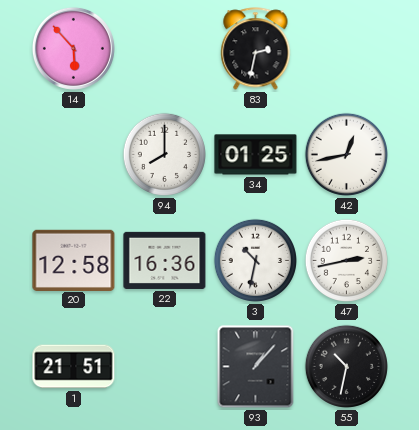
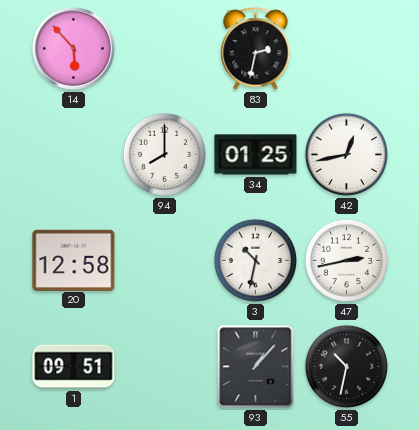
22: 16:36 -> none (165, 260)
1: 21:51 -> 09:51 (74, 367)
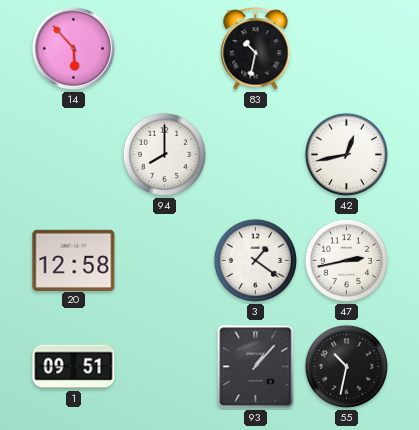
83: 2:32 -> 10:32 (256, 49)
34: 01:25 -> none (256, 155)
3: 10:32 -> 1:21 (255, 260)
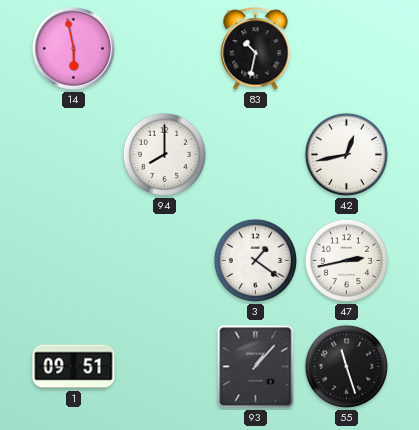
14: 5:53 -> 5:58 (73, 48)
20: 12:58 -> none (74, 260)
55: 10:32 -> 11:27 (346, 366)
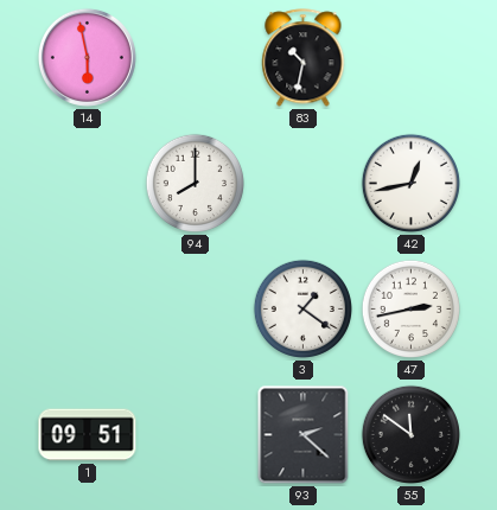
93: 1:07 -> 2:22 (304, 435)
55: 11:27 -> 11:51 (410, 434)
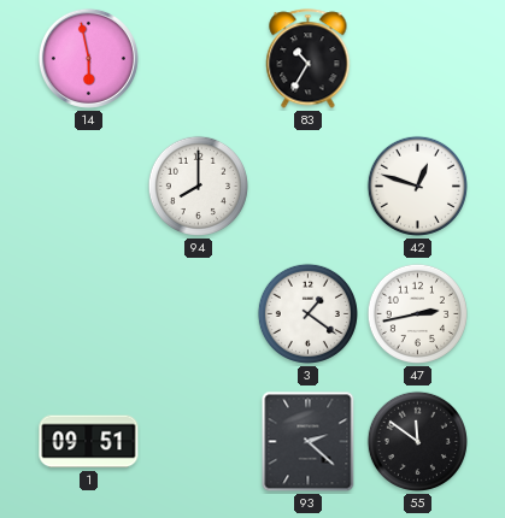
83: 10:32 -> 10:35 (309, 59)
42: 12:43 -> 12:48 (417, 186)
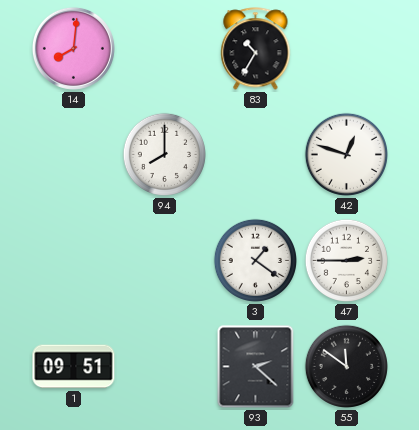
14: 5:58 -> 8:01 (73, 48)
47: 2:43 -> 2:45 (346, 260)
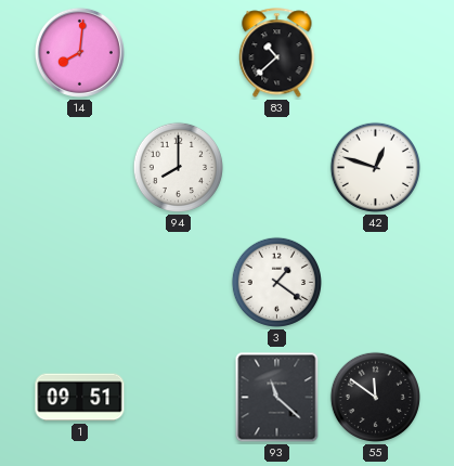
83: 10:35 -> 10:38 (277, 53)
47: 2:45 -> none (346, 260)
93: 2:22 -> 11:22 (277, 398)
